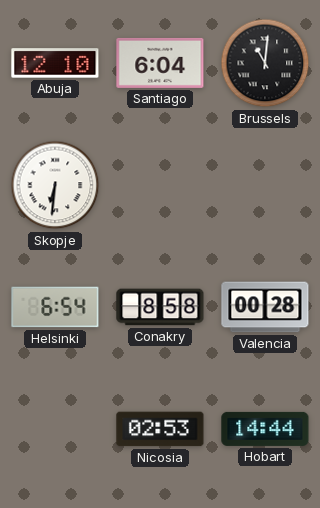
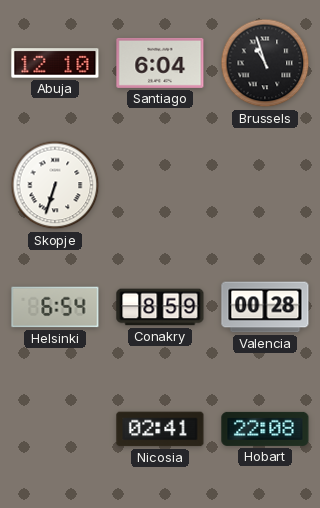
Brussels: 11:01 -> 10:57 (265, 63)
Skopje: 6:31 -> 6:33 (55, 185)
Conakry: 8:58 -> 8:59 (160, 307)
Nicosia: 02:53 -> 02:41 (160, 429)
Hobart: 14:44 -> 22:08 (265, 429)
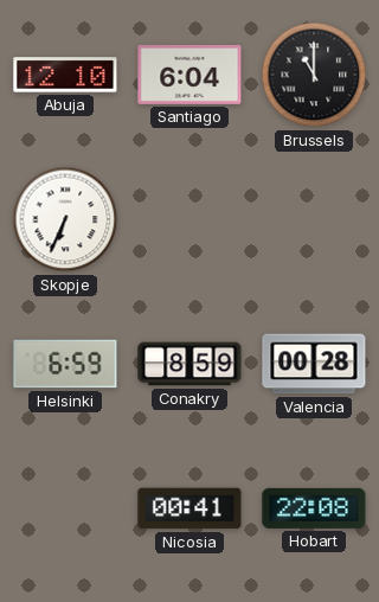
Brussels: 10:57 -> 11:00 (314, 75)
Skopje: 6:33 -> 6:34 (65, 219)
Helsinki: 6:54 -> 6:59 (65, 364)
Nicosia: 02:41 -> 00:41 (189, 508)
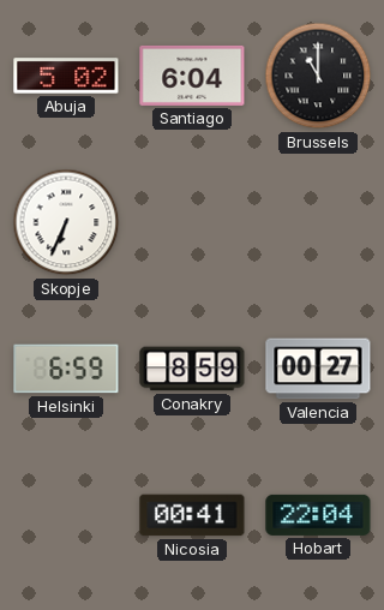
Abuja: 12:10 -> 5:02 (66, 76)
Valencia: 00:28 -> 00:27 (318, 369)
Hobart: 22:08 -> 22:04 (318, 515)
